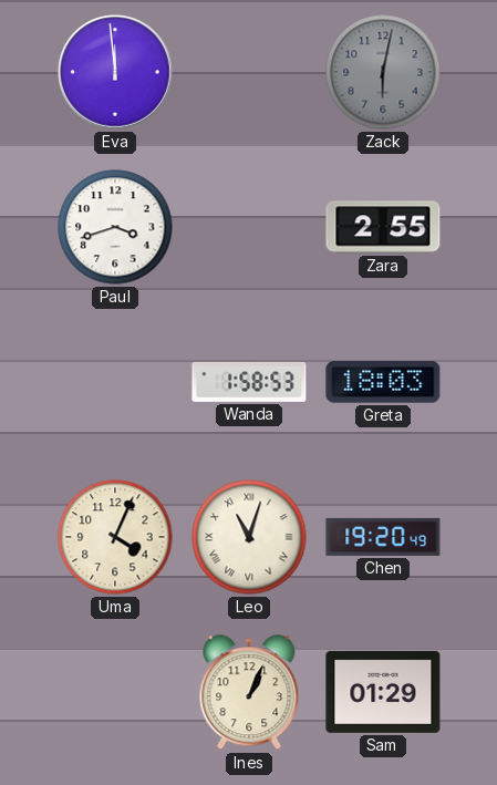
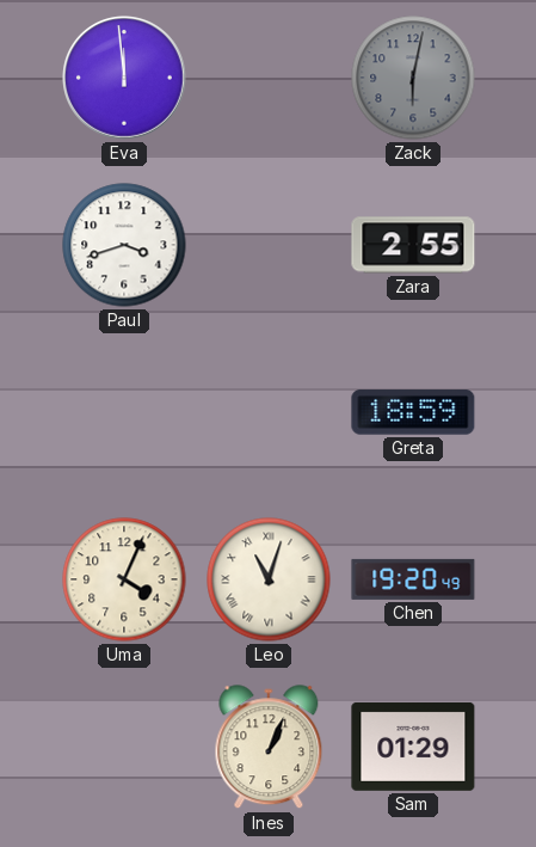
Wanda: 1:58 -> none (249, 382)
Greta: 18:03 -> 18:59 (413, 412)
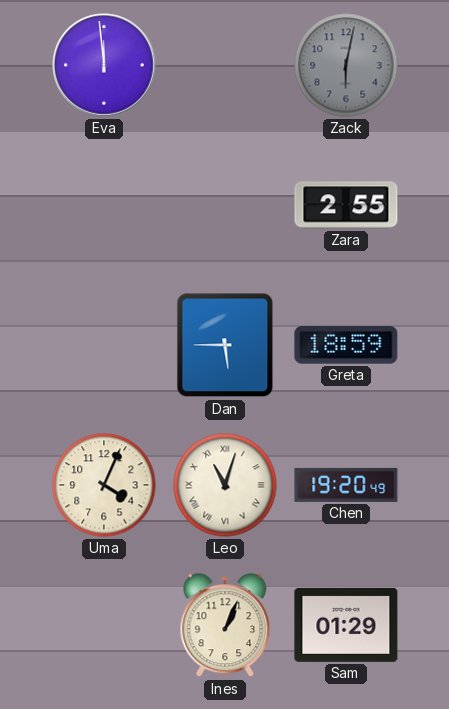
Paul: 3:42 -> none (124, 245)
Dan: none -> 5:45 (225, 345)
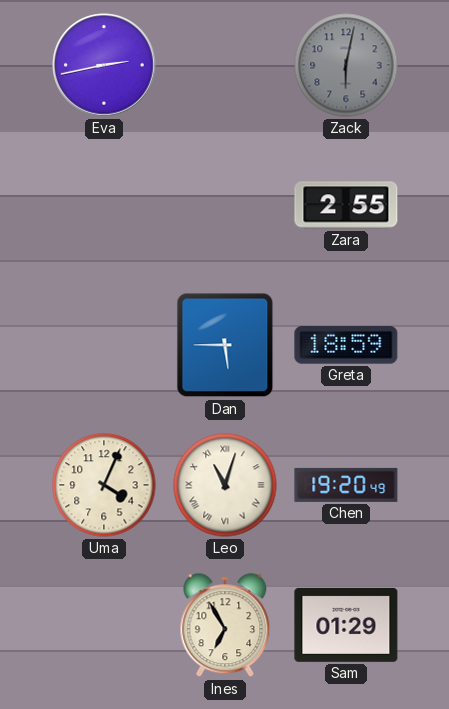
Eva: 11:59 -> 2:43 (104, 65)
Ines: 1:04 -> 6:55 (225, 626)
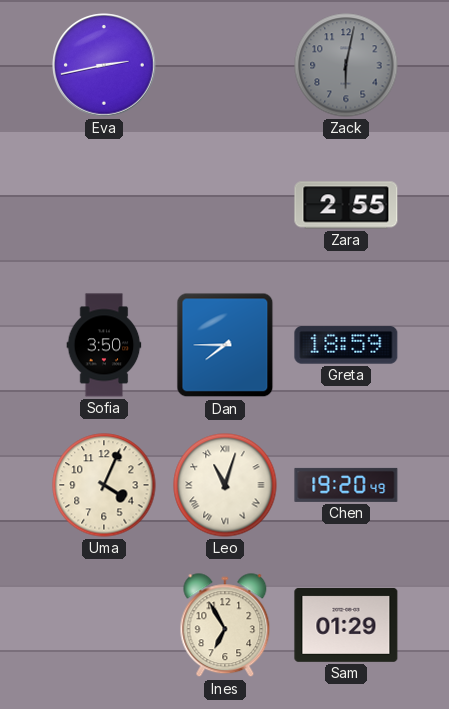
Sofia: none -> 3:50 (104, 345)
Dan: 5:45 -> 7:45 (225, 345)
